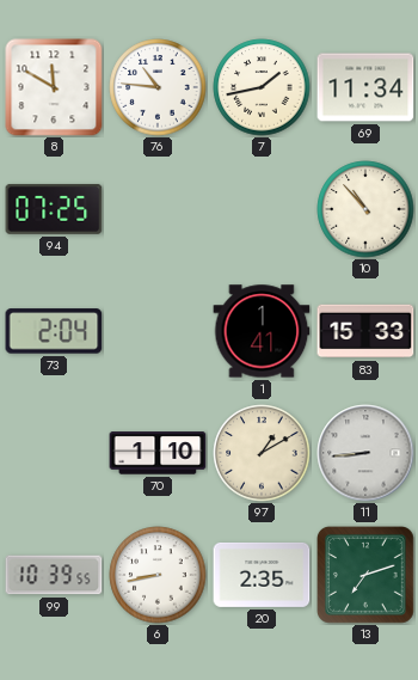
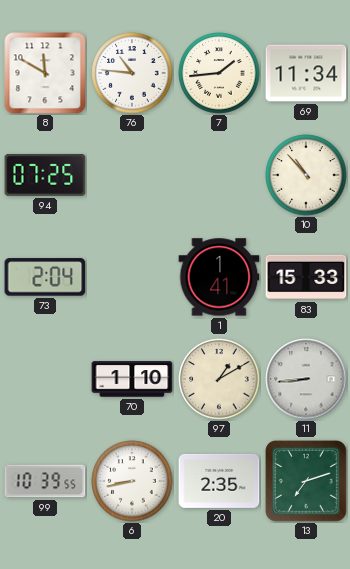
7: 1:43 -> 1:44 (219, 73)
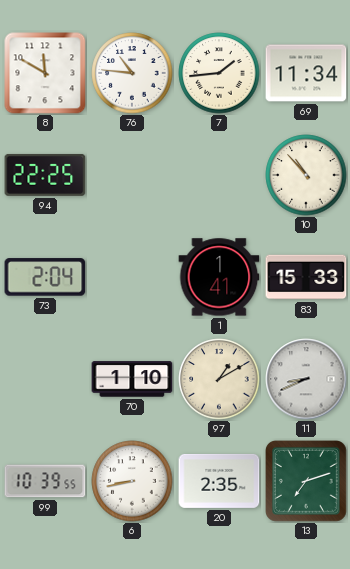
94: 07:25 -> 22:25 (45, 175)
11: 8:44 -> 8:41 (306, 379)
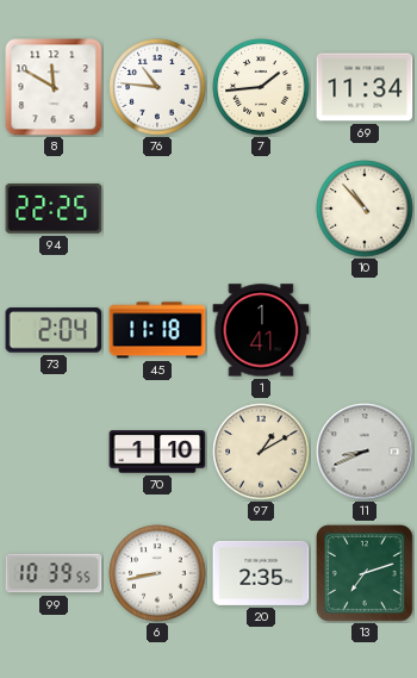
45: none -> 11:18 (157, 330)
83: 15:33 -> none (306, 277)
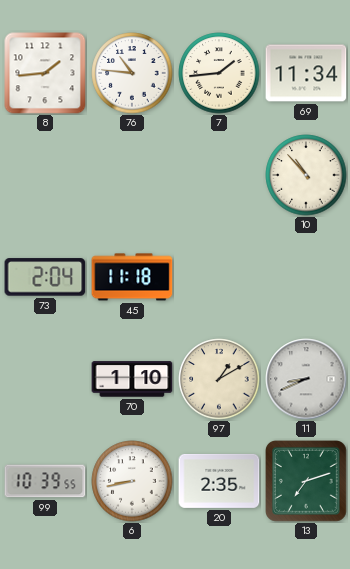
8: 11:50 -> 1:44 (45, 73)
94: 22:25 -> none (54, 209)
1: 1:41 -> none (261, 330)
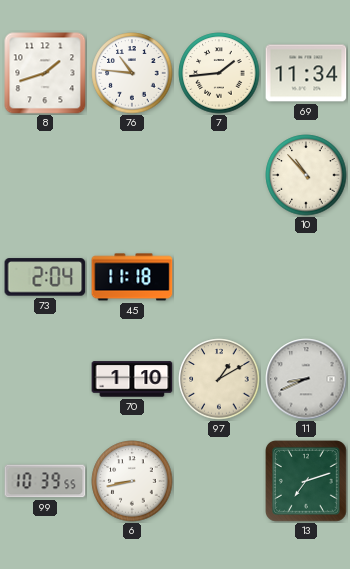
8: 1:44 -> 1:42 (45, 73)
20: 2:35 -> none (219, 481)
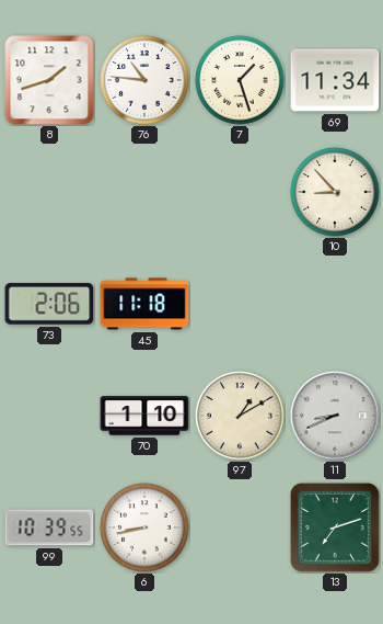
7: 1:44 -> 1:27 (240, 80)
10: 10:53 -> 8:53 (335, 192)
73: 2:04 -> 2:06 (49, 304)
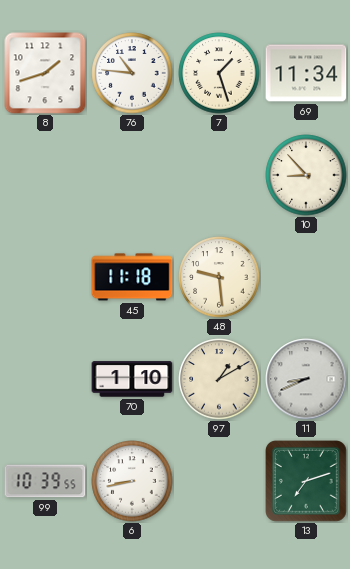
73: 2:06 -> none (49, 304)
48: none -> 9:29 (219, 277)
